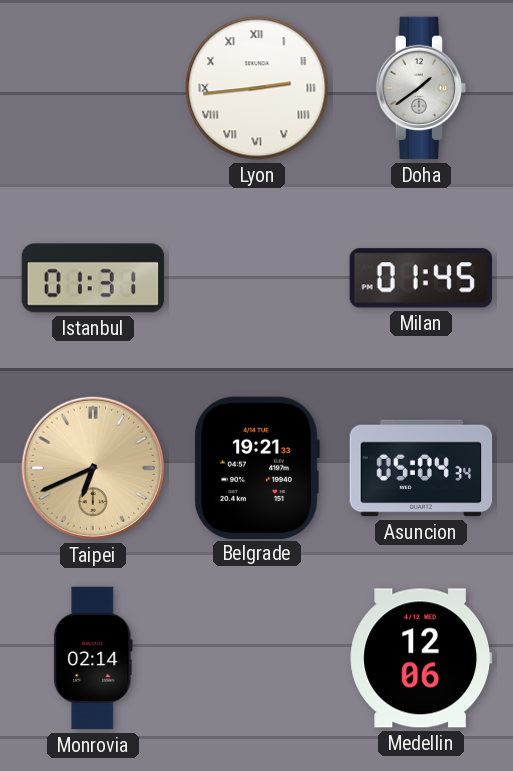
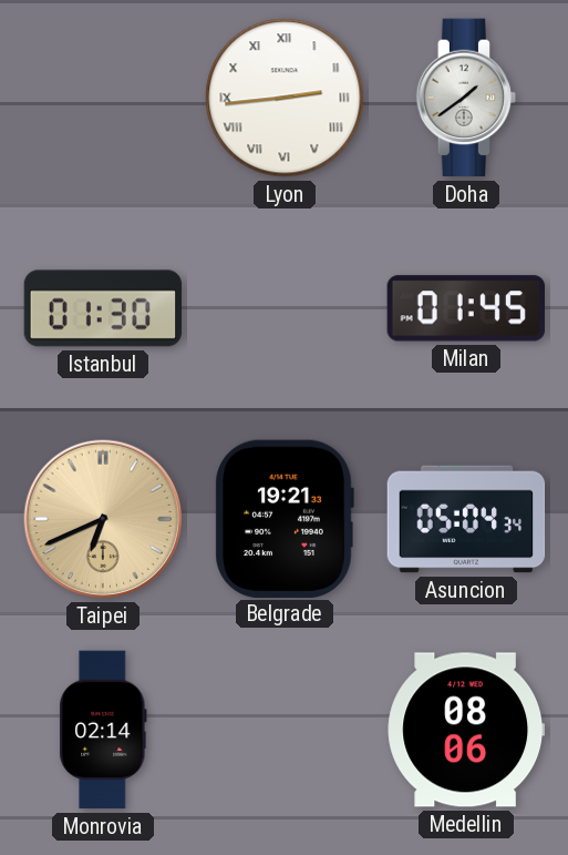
Istanbul: 01:31 -> 01:30 (103, 308)
Medellin: 12:06 -> 08:06 (466, 730)
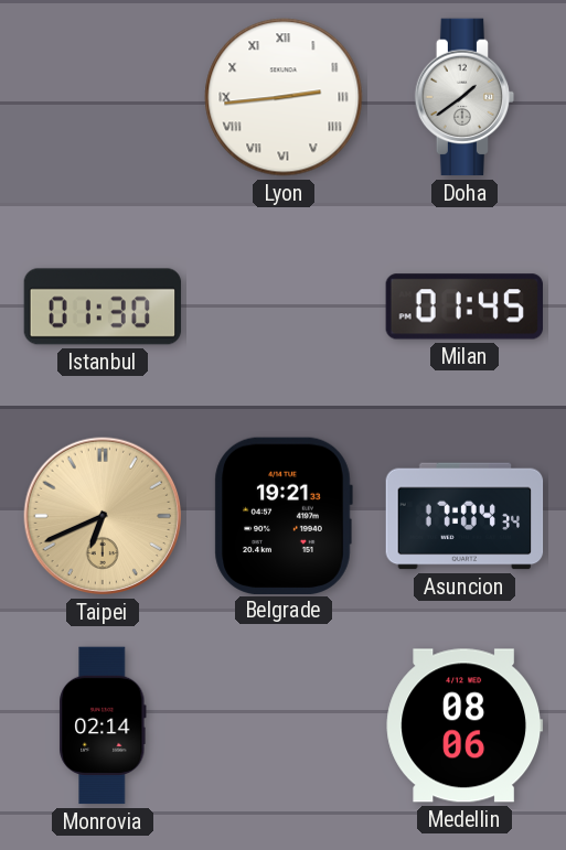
Asuncion: 05:04 -> 17:04 (464, 516)
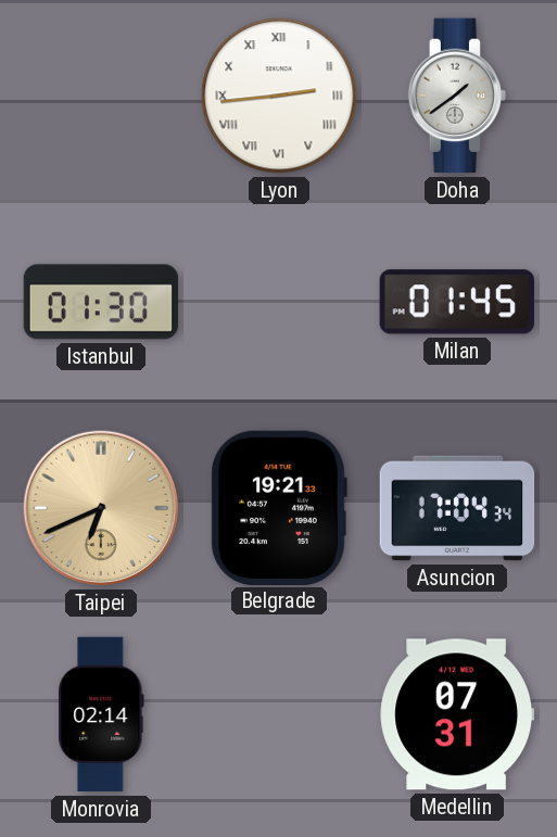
Medellin: 08:06 -> 07:31 (457, 714)
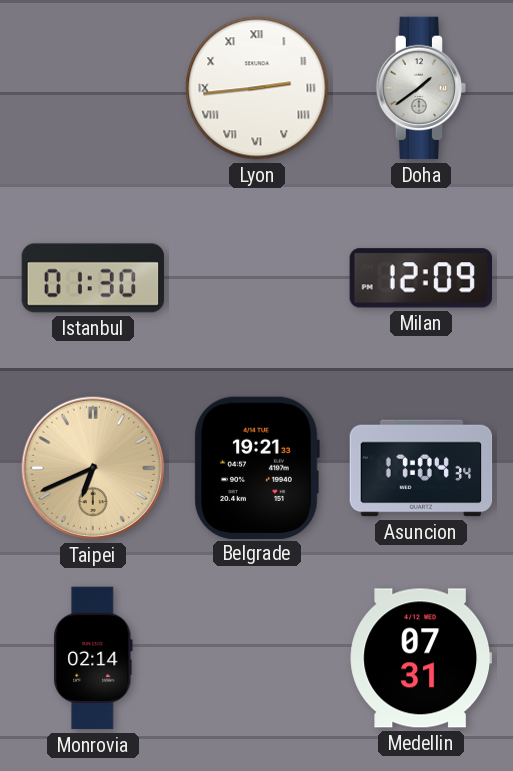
Milan: 01:45 -> 12:09 (420, 278)
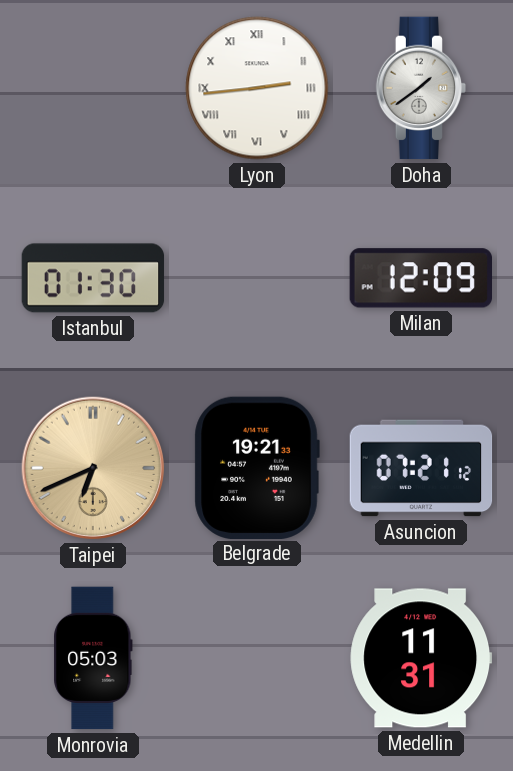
Asuncion: 17:04 -> 07:21 (421, 468)
Monrovia: 02:14 -> 05:03 (93, 658)
Medellin: 07:31 -> 11:31 (421, 658)
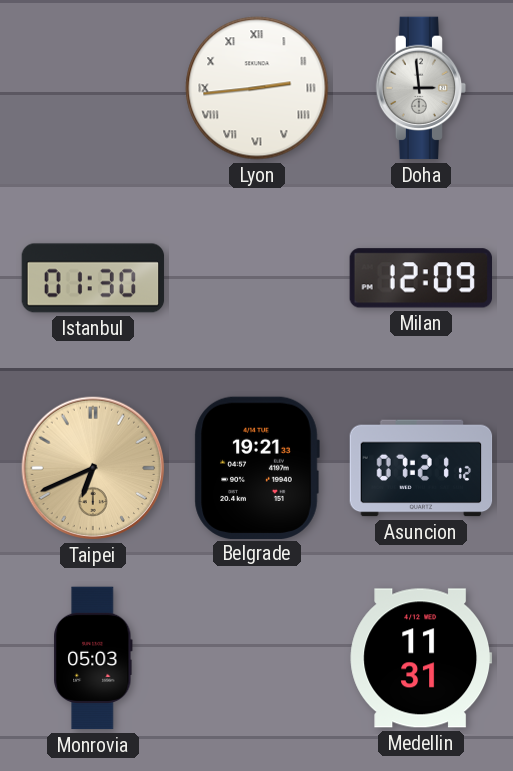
Doha: 1:39 -> 2:59 (421, 88)
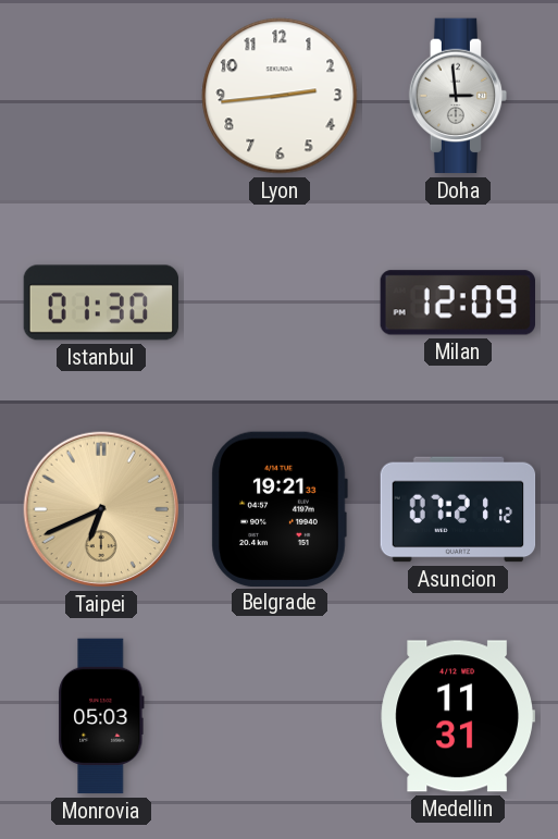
Lyon numerals: Roman -> Arabic (280, 96)
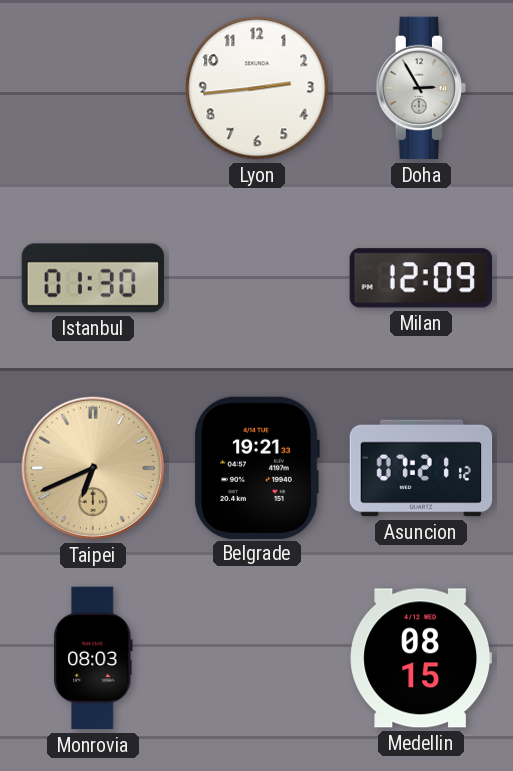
Doha: 2:59 -> 2:55 (421, 88)
Monrovia: 05:03 -> 08:03 (93, 658)
Medellin: 11:31 -> 08:15 (421, 658)
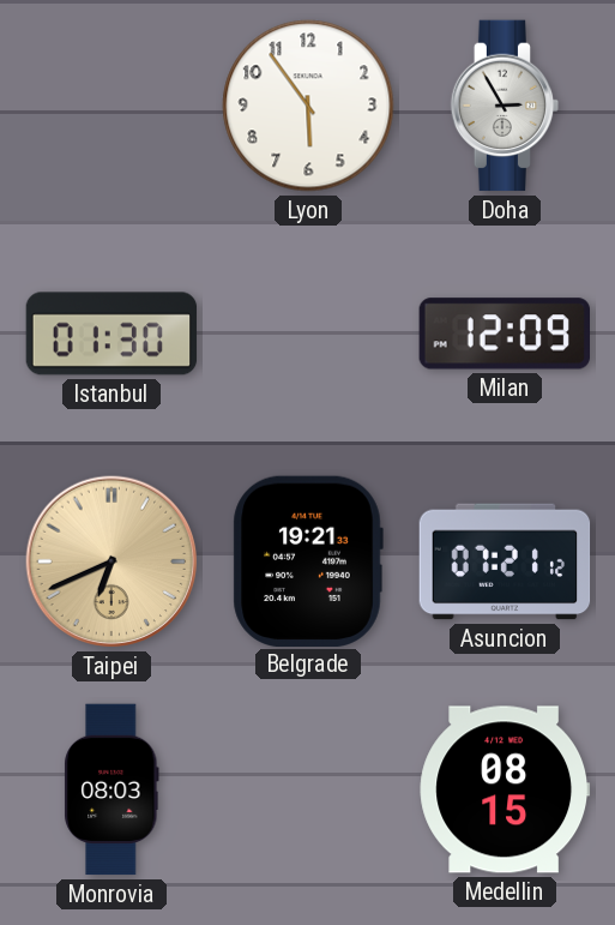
Lyon: 2:44 -> 5:54 (308, 106)
